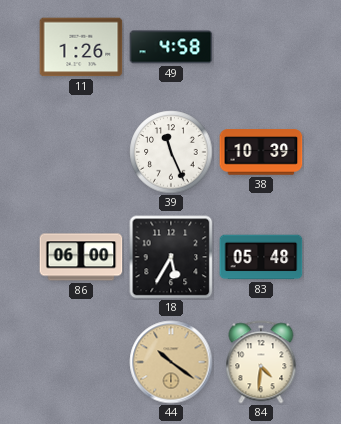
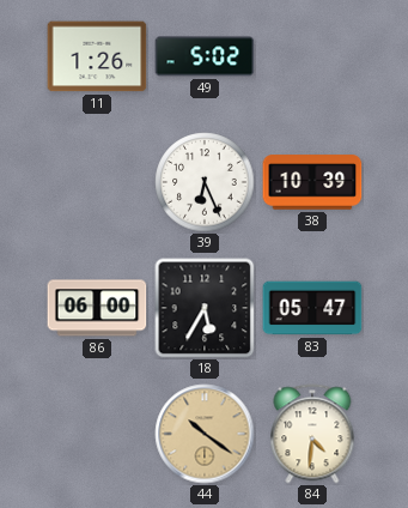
49: 4:58 -> 5:02 (205, 56)
39: 11:26 -> 6:26 (205, 182)
83: 05:48 -> 05:47 (312, 308)
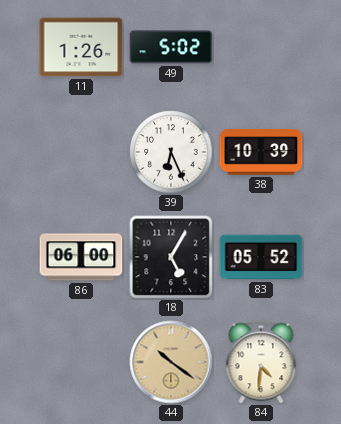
18: 5:35 -> 5:05 (171, 257)
83: 05:47 -> 05:52 (261, 257)
